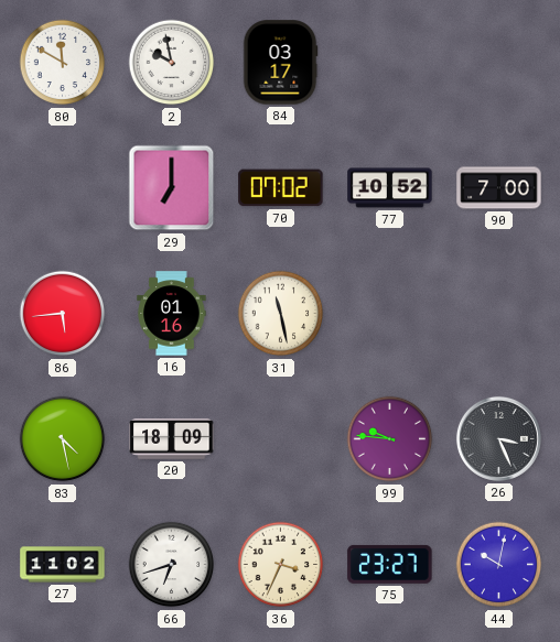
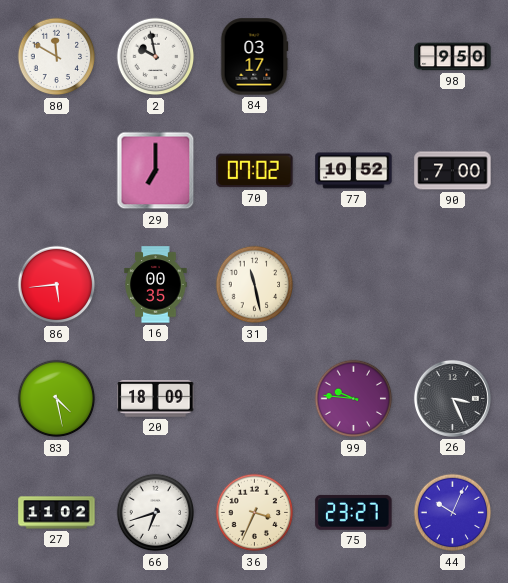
98: none -> 9:50 (453, 57)
16: 01:16 -> 00:35 (156, 285)
44: 10:02 -> 10:04 (453, 513)
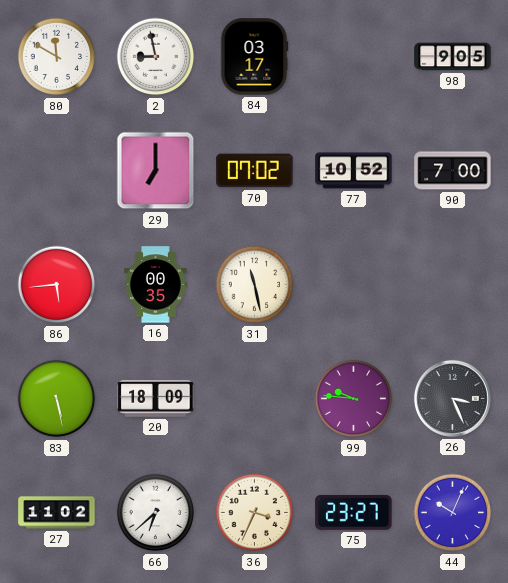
2: 9:58 -> 8:58 (156, 57)
98: 9:50 -> 9:05 (453, 57)
83: 4:28 -> 5:28 (57, 399)
66: 6:42 -> 6:38 (156, 513)
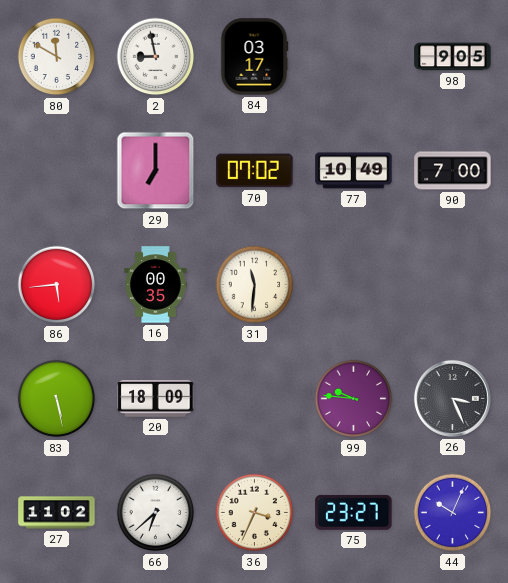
77: 10:52 -> 10:49 (354, 171)
31: 11:28 -> 11:31 (255, 285)
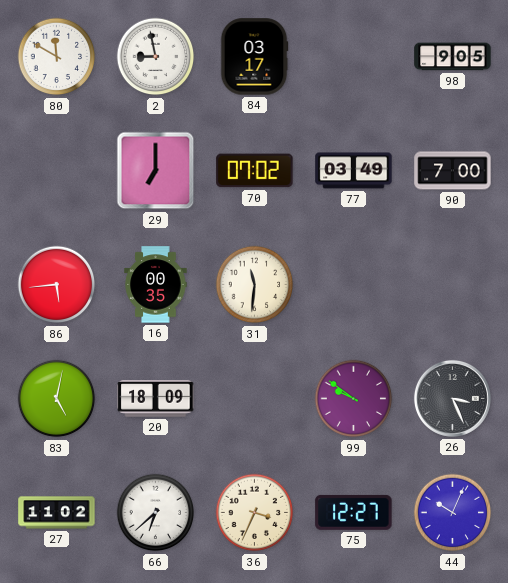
77: 10:49 -> 03:49 (354, 171)
83: 5:28 -> 5:02 (57, 399)
99: 9:46 -> 9:51 (354, 399)
75: 23:27 -> 12:27 (354, 512)
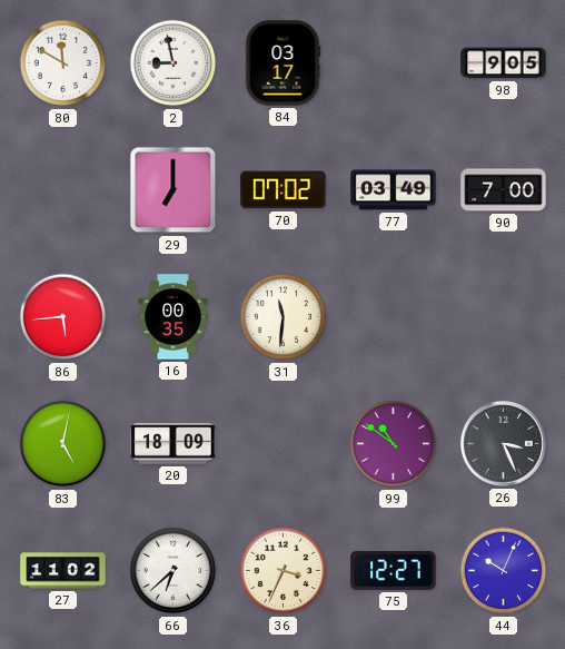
99: 9:51 -> 10:51 (394, 444)
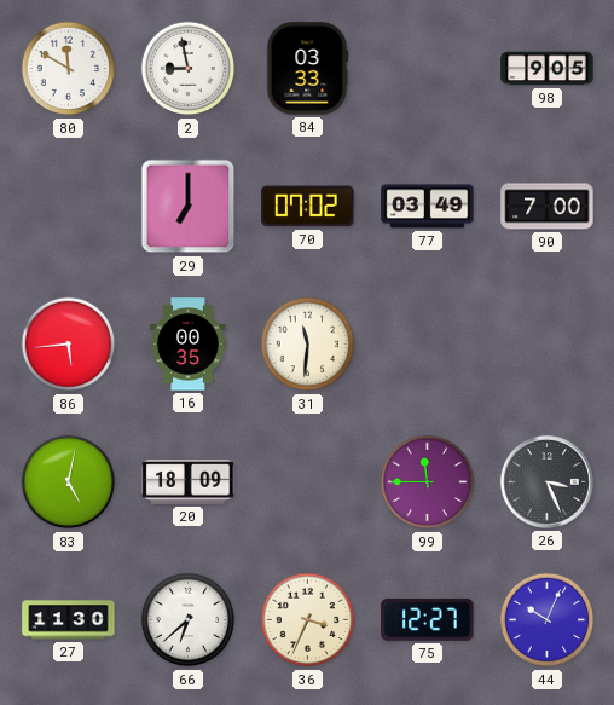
84: 03:17 -> 03:33 (307, 69)
99: 10:51 -> 11:45 (428, 482)
27: 11:02 -> 11:30 (69, 620)
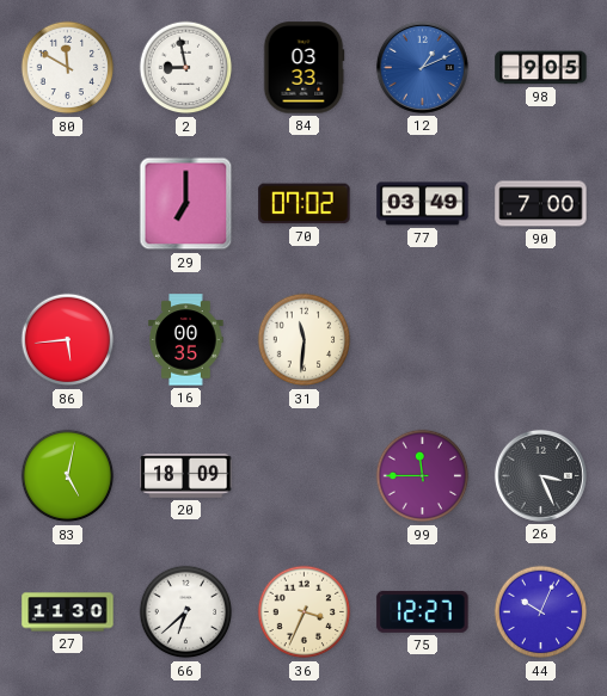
12: none -> 1:11 (422, 67)
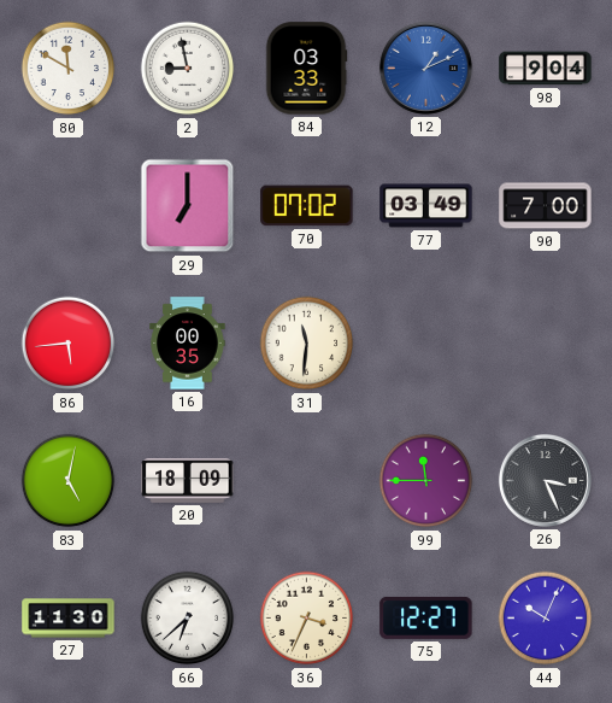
98: 9:05 -> 9:04 (546, 69)
